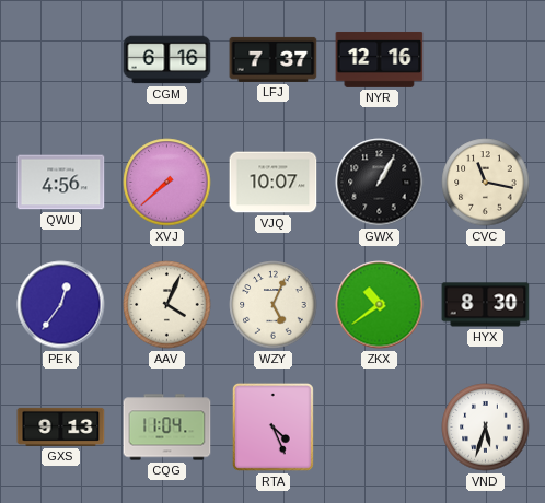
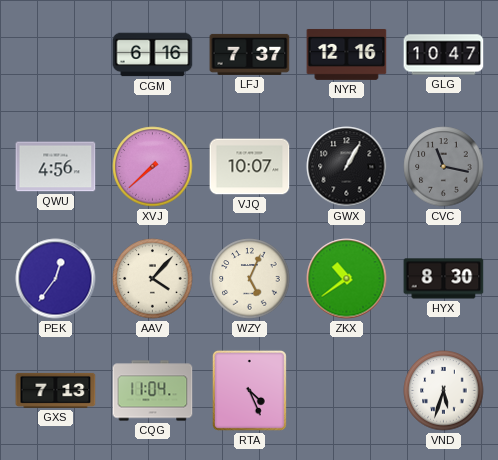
GLG: none -> 10:47 (444, 55)
CVC dial: cream -> grey (444, 167)
AAV: 4:04 -> 4:07 (153, 279)
GXS: 9:13 -> 7:13 (56, 390)
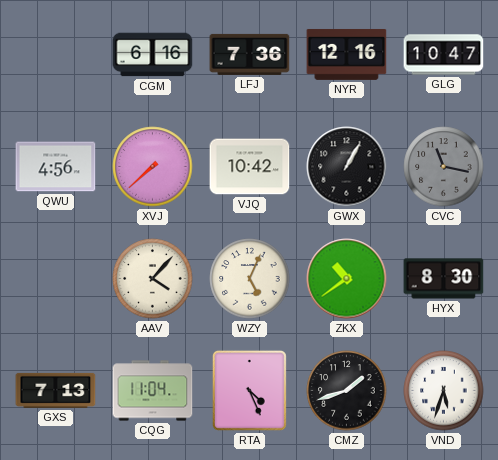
LFJ: 7:37 -> 7:36 (250, 54)
VJQ: 10:07 -> 10:42 (250, 167)
PEK: 12:36 -> none (56, 279)
CMZ: none -> 1:42 (347, 391)
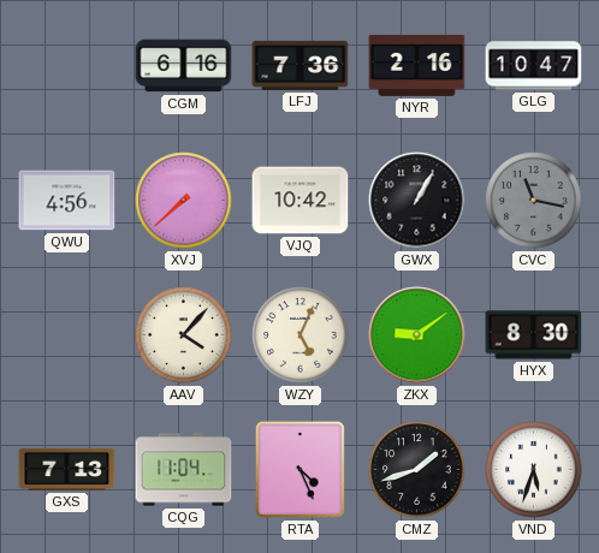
NYR: 12:16 -> 2:16 (417, 65)
ZKX: 10:39 -> 9:09 (417, 335)
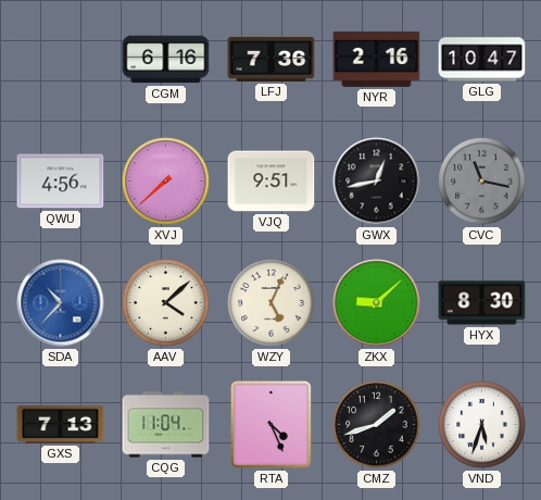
VJQ: 10:42 -> 9:51 (272, 182)
GWX: 1:05 -> 12:43 (377, 182)
SDA: none -> 10:37 (61, 303)
AAV: 4:07 -> 4:08 (166, 303)
ZKX: 9:09 -> 9:08 (377, 303)
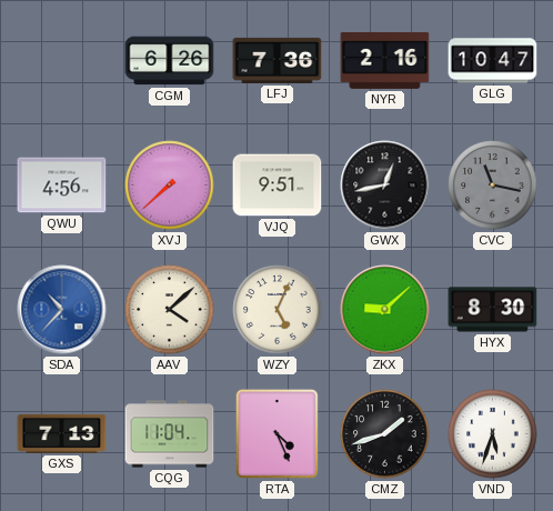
CGM: 6:16 -> 6:26 (170, 61)
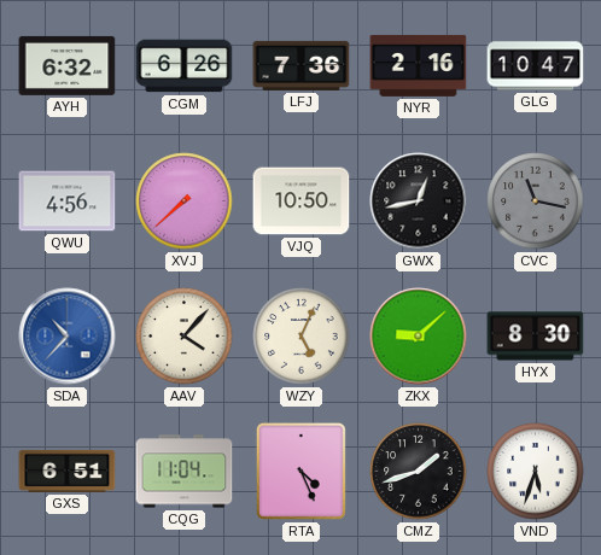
AYH: none -> 6:32 (68, 65)
VJQ: 9:51 -> 10:50 (302, 201)
AAV: 4:08 -> 4:07 (185, 337)
GXS: 7:13 -> 6:51 (68, 471)
